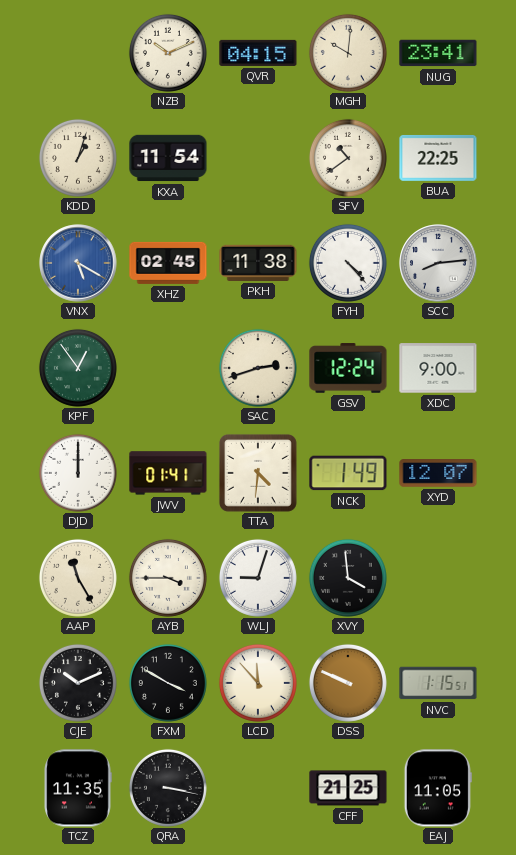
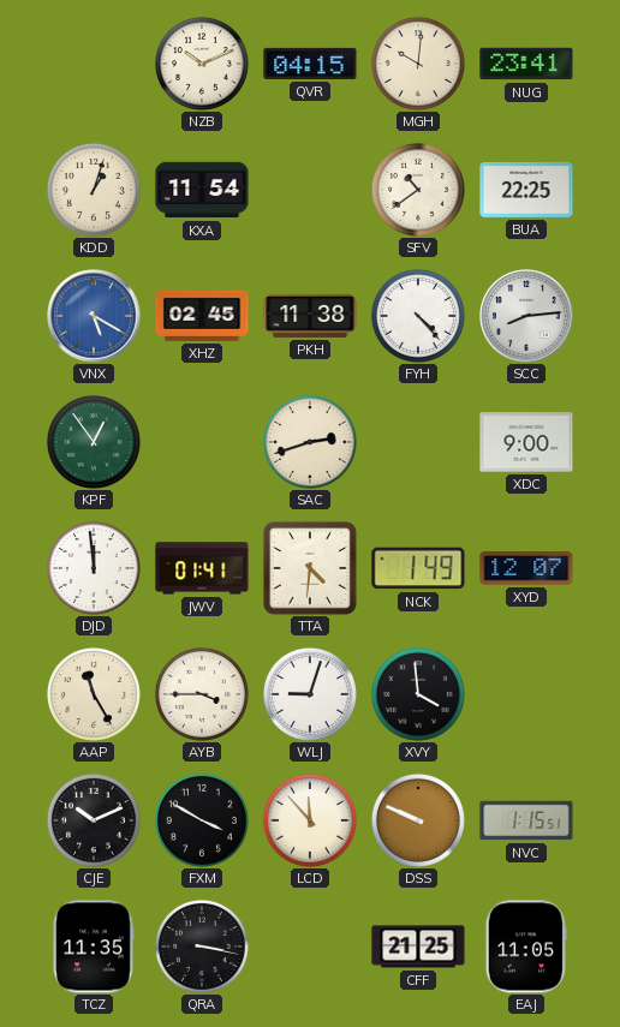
GSV: 12:24 -> none (348, 368)
DJD: 12:00 -> 11:59 (94, 568)
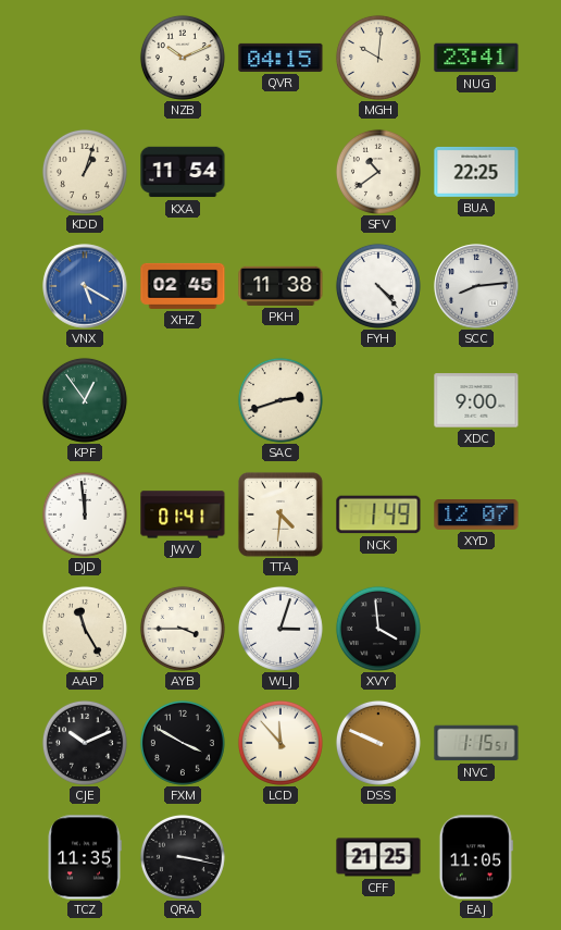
WLJ: 9:03 -> 3:03 (280, 629)
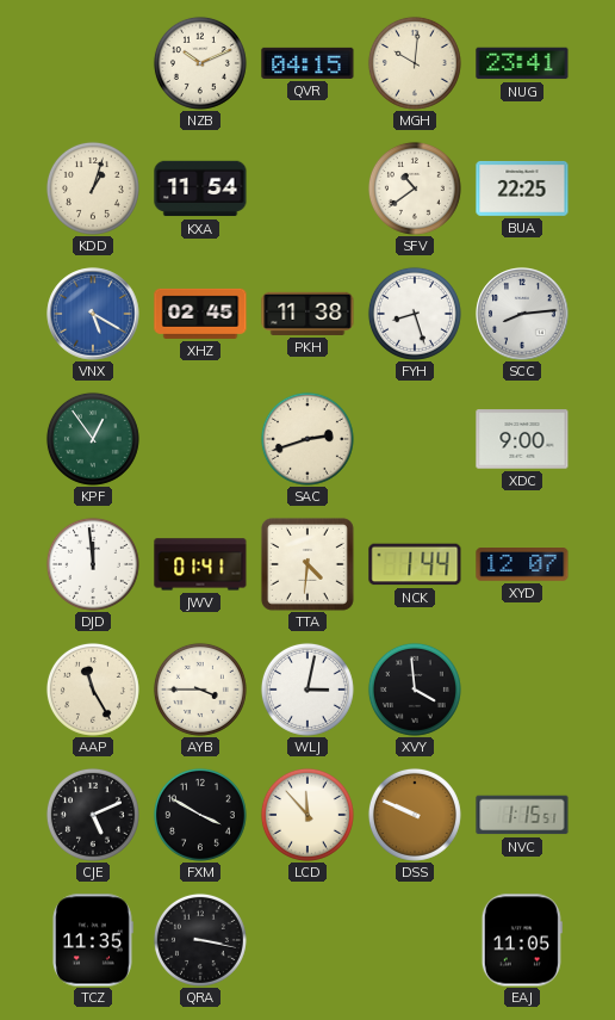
FYH: 4:23 -> 8:27 (415, 314)
NCK: 1:49 -> 1:44 (415, 564)
WLJ: 3:03 -> 3:02 (307, 690)
CJE: 10:11 -> 5:11 (93, 815)
CFF: 21:25 -> none (378, 857)
